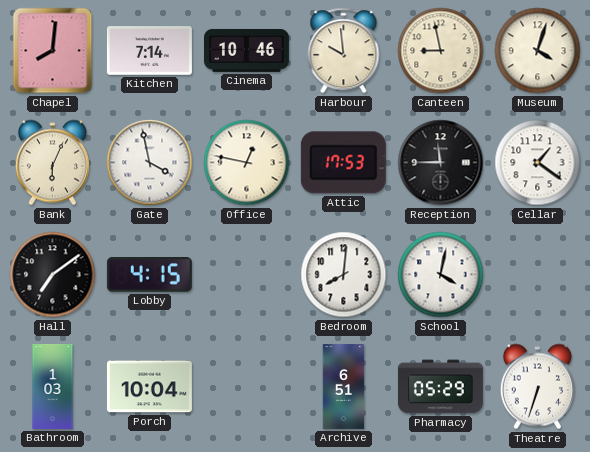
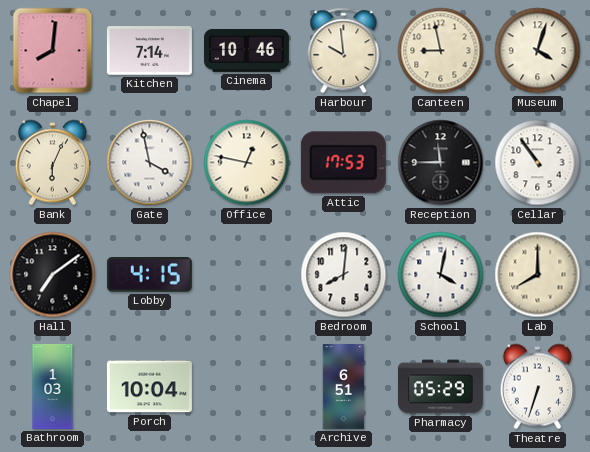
Cellar: 1:21 -> 10:54 (538, 163)
Lab: none -> 8:00 (538, 275)
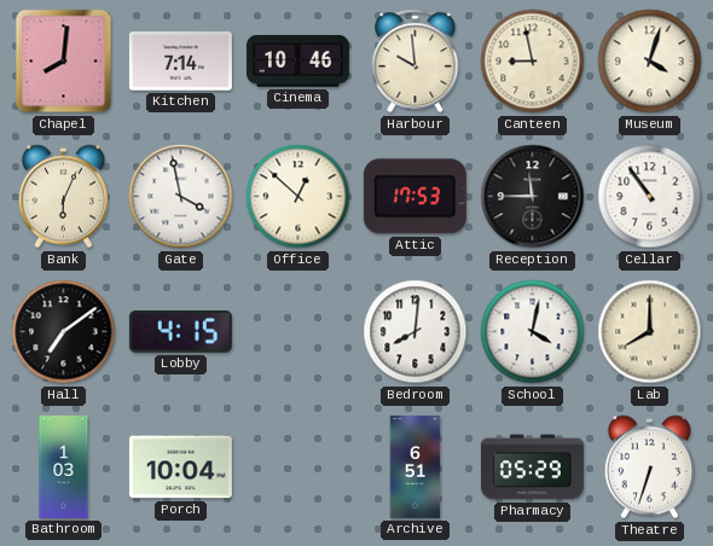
Office: 12:47 -> 12:52 (298, 197)
